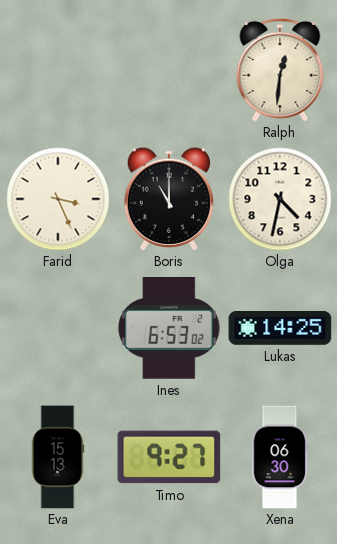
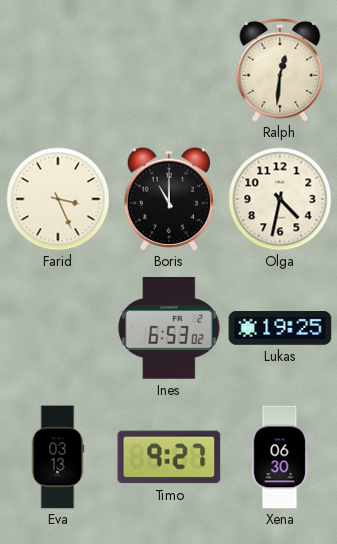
Lukas: 14:25 -> 19:25 (280, 329)
Eva: 15:13 -> 03:13 (58, 457)
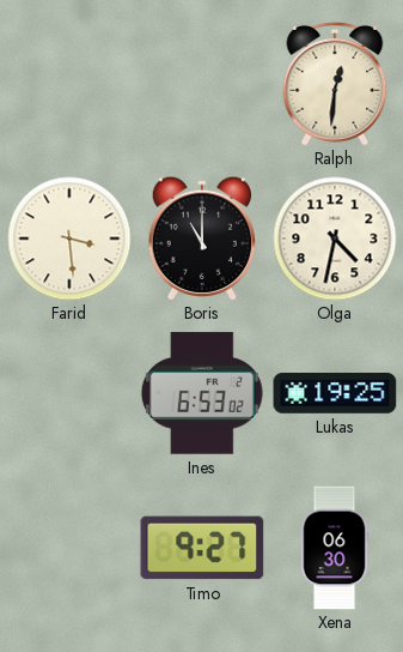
Farid: 3:26 -> 3:29 (69, 239)
Eva: 03:13 -> none (58, 457)
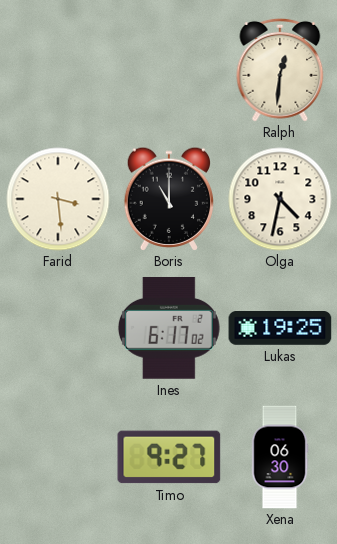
Ines: 6:53 -> 6:17 (169, 329)
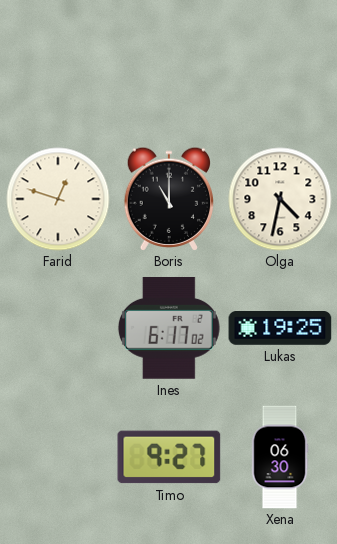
Ralph: 12:31 -> none (280, 70)
Farid: 3:29 -> 12:48 (58, 199)
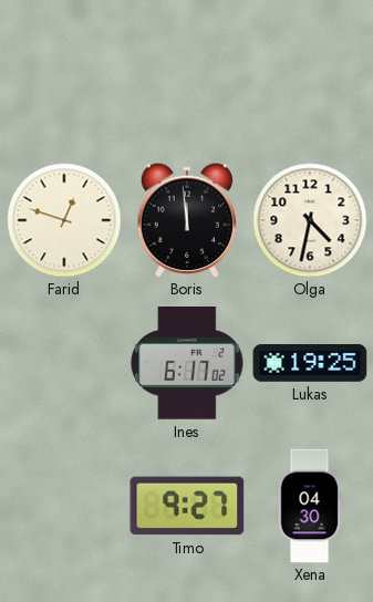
Boris: 11:00 -> 11:59 (187, 220)
Xena: 06:30 -> 04:30 (310, 506)
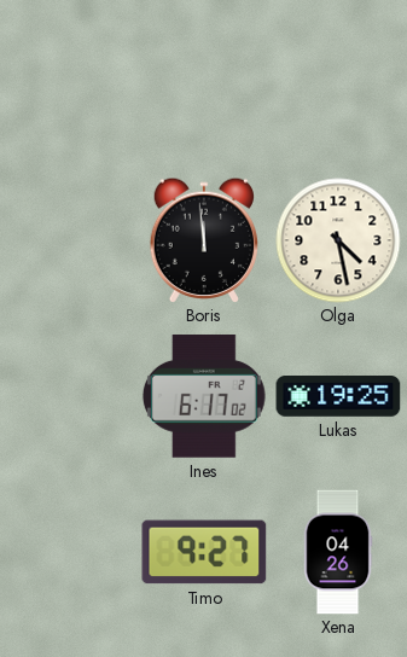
Farid: 12:48 -> none (64, 220)
Olga: 4:32 -> 4:28 (338, 240)
Xena: 04:30 -> 04:26 (338, 552)
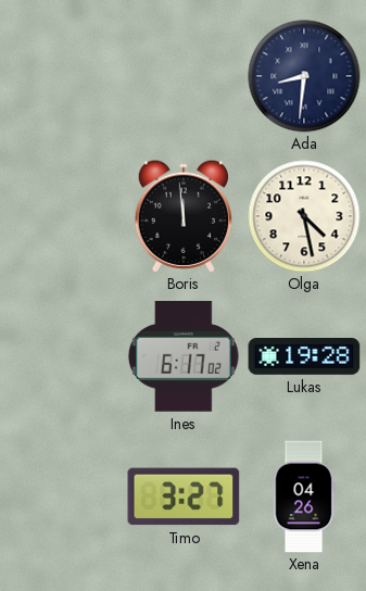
Ada: none -> 8:31 (304, 76)
Lukas: 19:25 -> 19:28 (304, 357)
Timo: 9:27 -> 3:27 (184, 496)
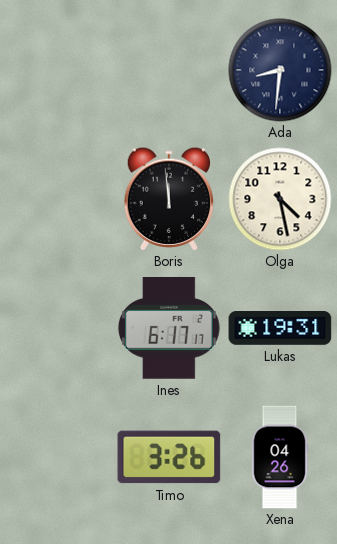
Ines: 6:17:02 -> 6:17:17 (169, 329)
Lukas: 19:28 -> 19:31 (280, 329)
Timo: 3:27 -> 3:26 (169, 457)
